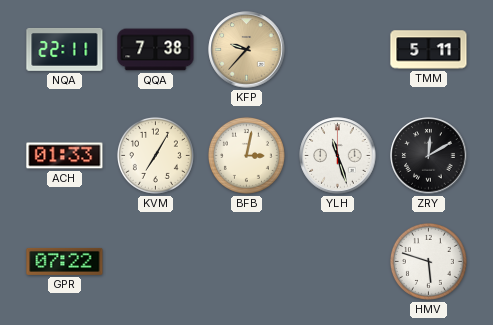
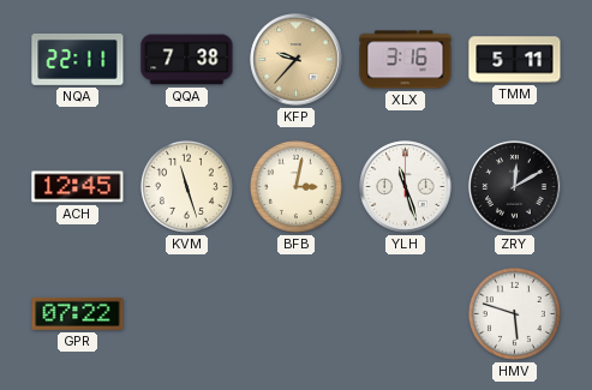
XLX: none -> 3:16 (406, 60)
ACH: 01:33 -> 12:45 (78, 187)
KVM: 7:05 -> 11:27 (186, 186)
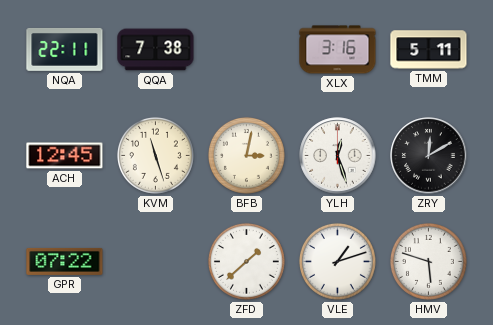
KFP: 9:37 -> none (297, 60)
YLH: 11:27 -> 12:27 (338, 156)
ZFD: none -> 1:38 (246, 261)
VLE: none -> 1:12 (337, 261)
